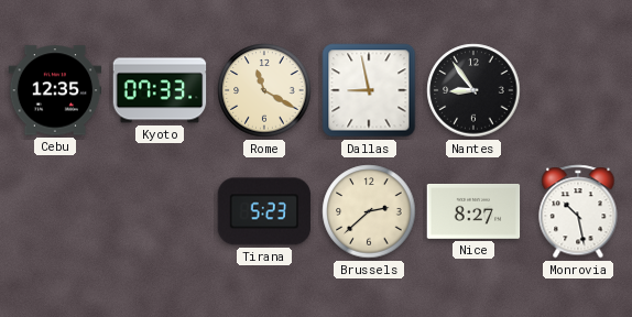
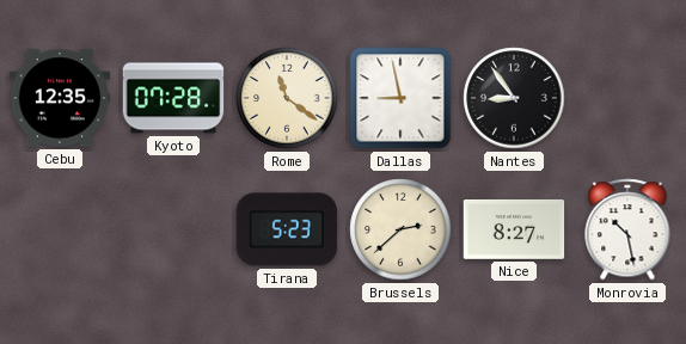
Kyoto: 07:33 -> 07:28 (173, 98)
Rome: 11:20 -> 11:21 (287, 98)
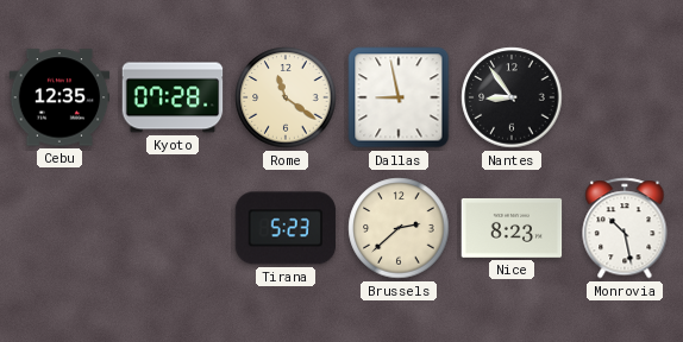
Nice: 8:27 -> 8:23 (512, 228)
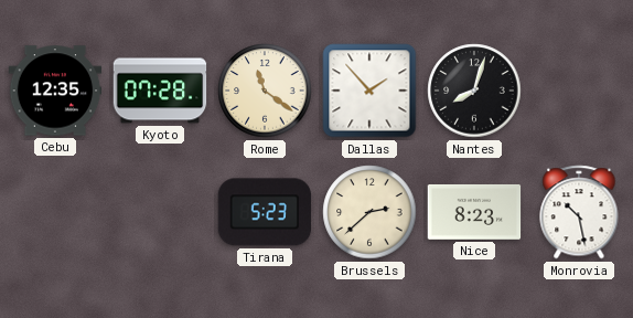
Dallas: 8:58 -> 1:53 (369, 91)
Nantes: 8:54 -> 8:03 (474, 91)
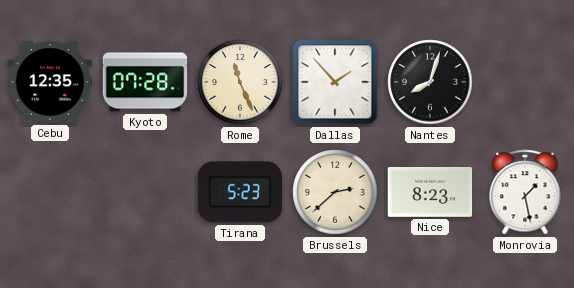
Rome: 11:21 -> 11:26 (240, 82)
Monrovia: 10:28 -> 1:28 (525, 192)
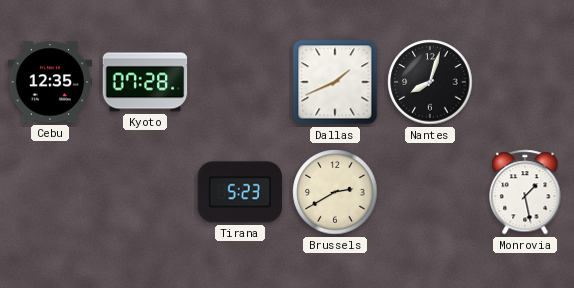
Rome: 11:26 -> none (240, 82)
Dallas: 1:53 -> 1:41 (335, 82)
Brussels: 2:38 -> 2:40 (335, 192)
Nice: 8:23 -> none (430, 192)
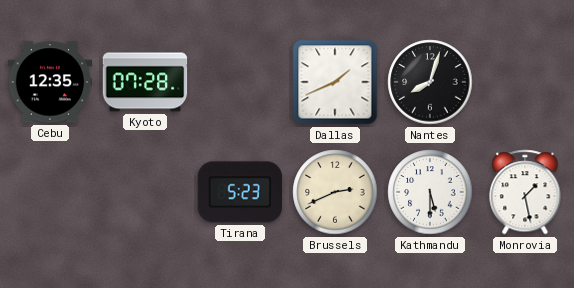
Brussels: 2:40 -> 2:41 (335, 192)
Kathmandu: none -> 5:30 (430, 192)
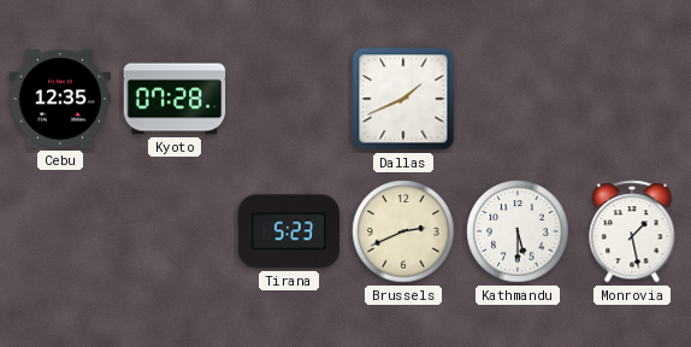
Nantes: 8:03 -> none (430, 82)
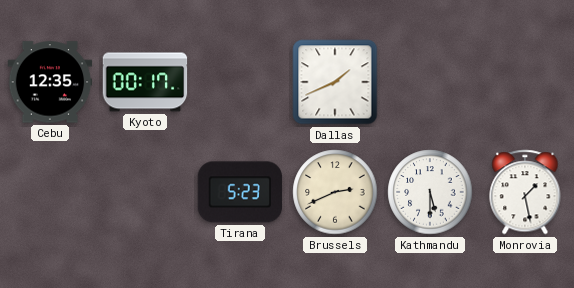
Kyoto: 07:28 -> 00:17 (145, 82)
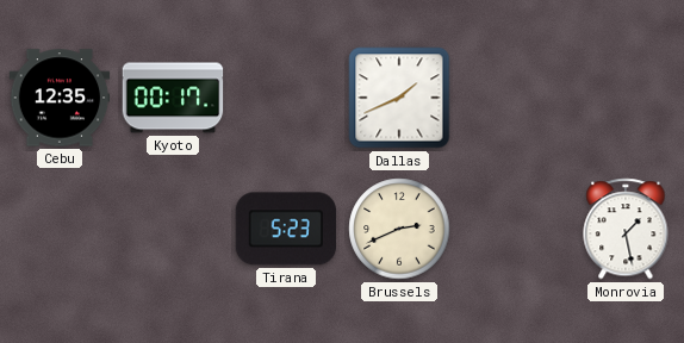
Kathmandu: 5:30 -> none (430, 192)
